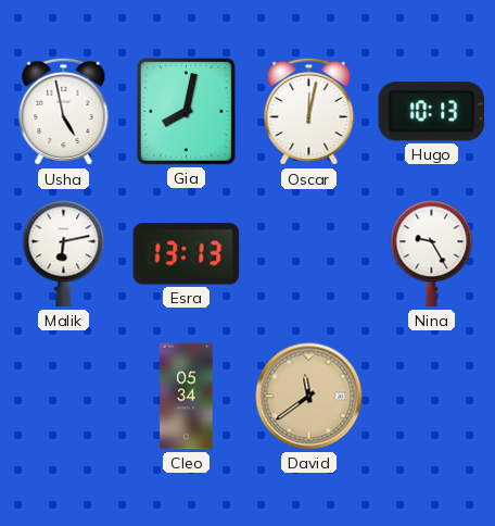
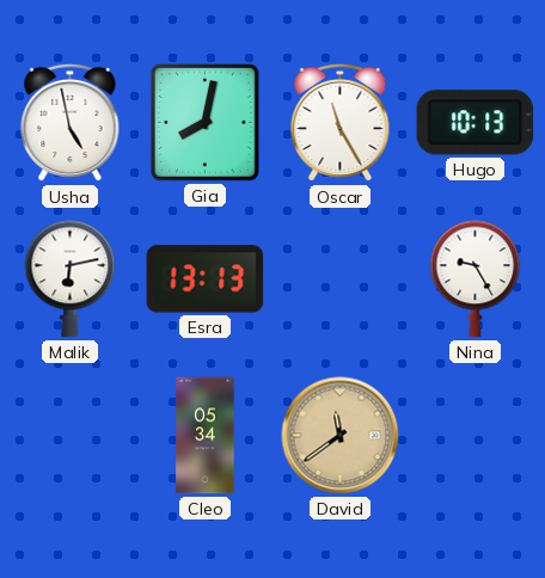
Oscar: 12:02 -> 11:25 (341, 123)
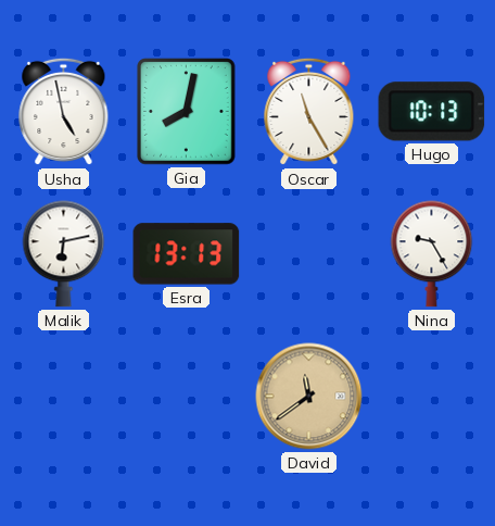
Cleo: 05:34 -> none (206, 436)
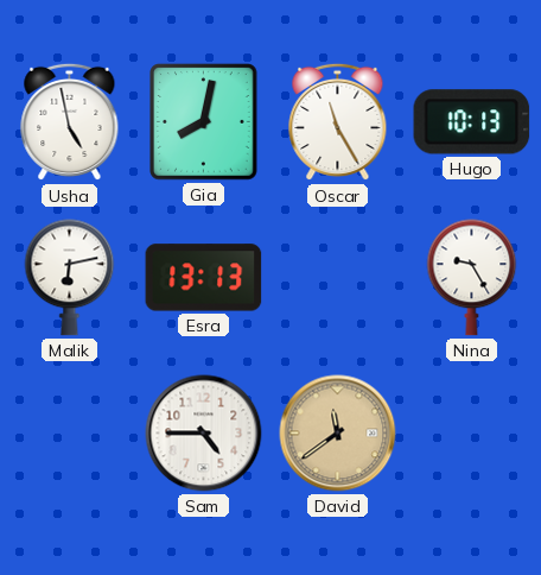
Sam: none -> 4:45 (204, 434)
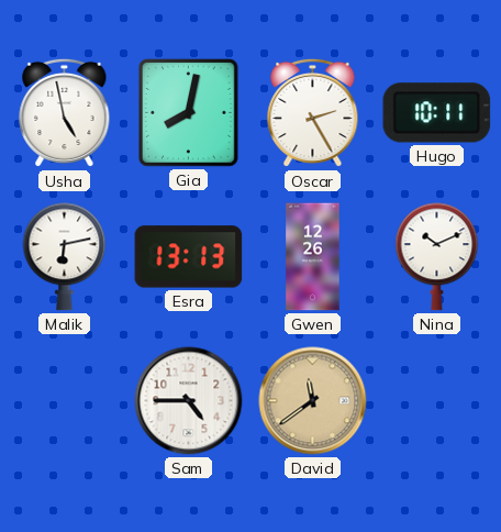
Oscar: 11:25 -> 2:25 (313, 113)
Hugo: 10:13 -> 10:11 (437, 113)
Gwen: none -> 12:26 (313, 257)
Nina: 9:25 -> 10:11 (437, 257)
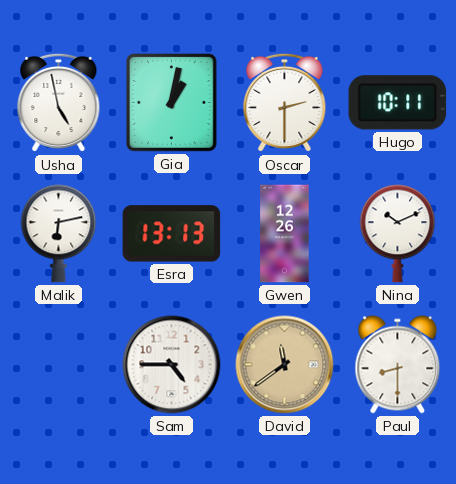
Gia: 8:02 -> 1:02 (172, 103)
Oscar: 2:25 -> 2:30 (285, 103)
Paul: none -> 8:30 (398, 365)
